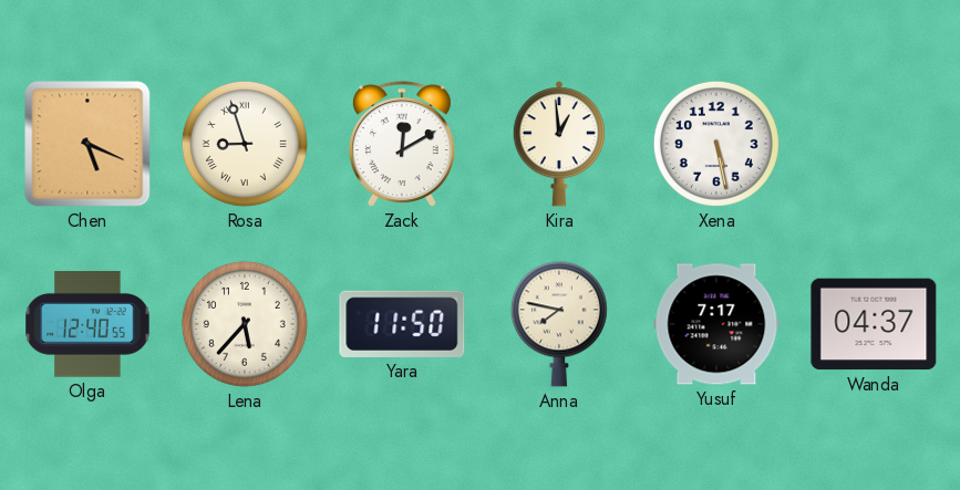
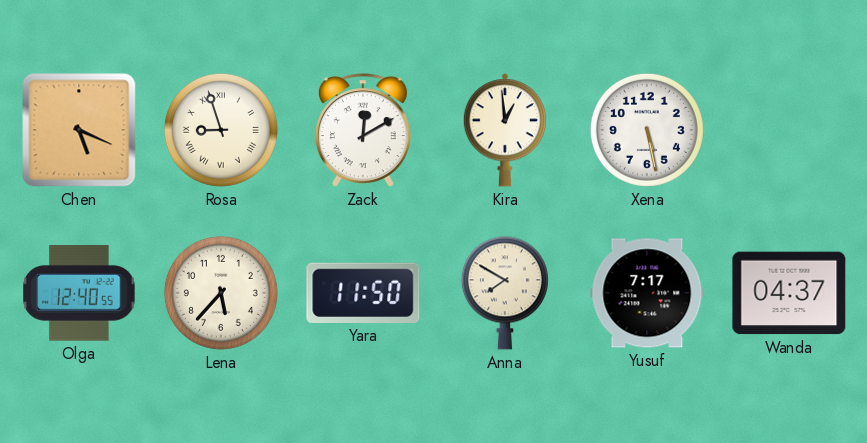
Anna: 7:47 -> 7:50 (505, 293)
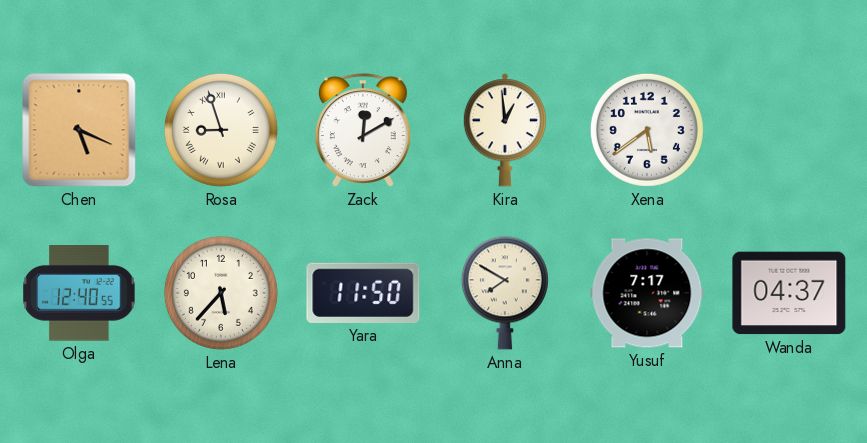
Xena: 5:28 -> 5:39 (647, 130)
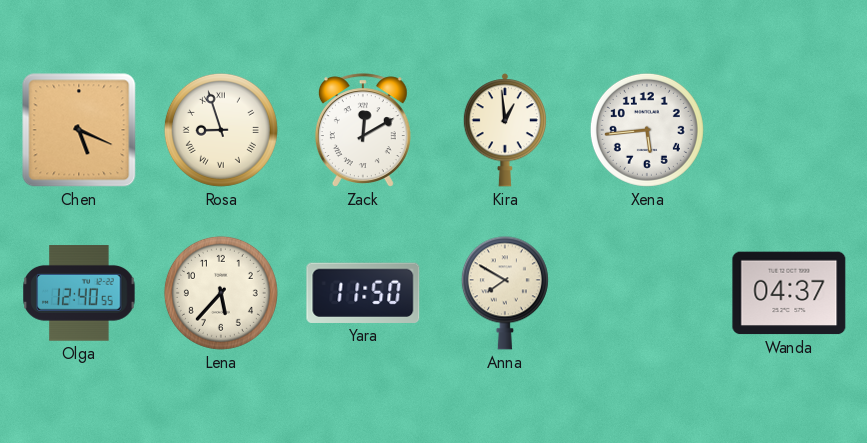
Xena: 5:39 -> 5:44 (647, 130)
Yusuf: 7:17 -> none (647, 293)
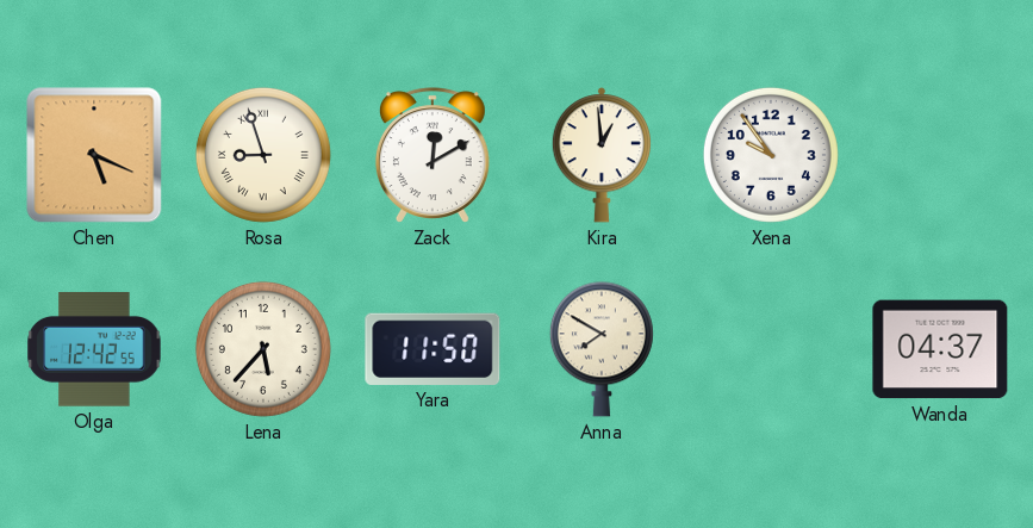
Xena: 5:44 -> 9:54 (771, 155)
Olga: 12:40 -> 12:42 (94, 349)
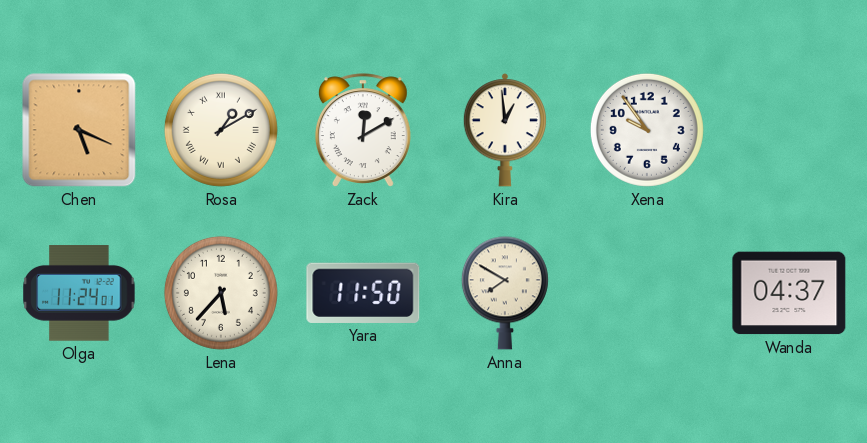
Rosa: 8:57 -> 1:10 (221, 130)
Olga: 12:42 -> 11:24 (79, 293)
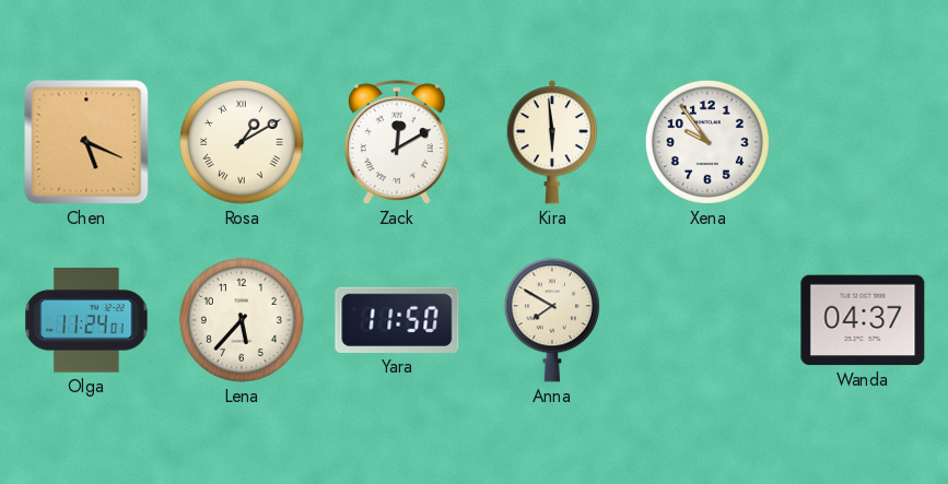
Kira: 12:59 -> 5:59 (552, 142)
